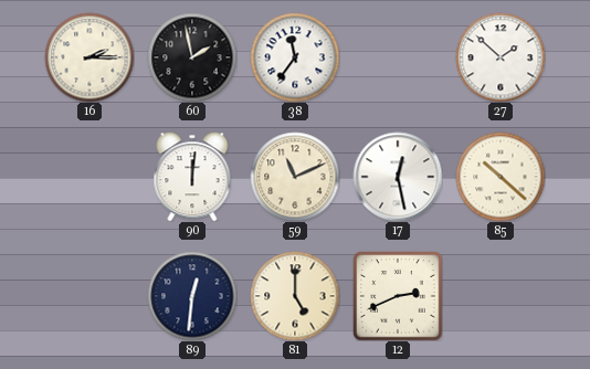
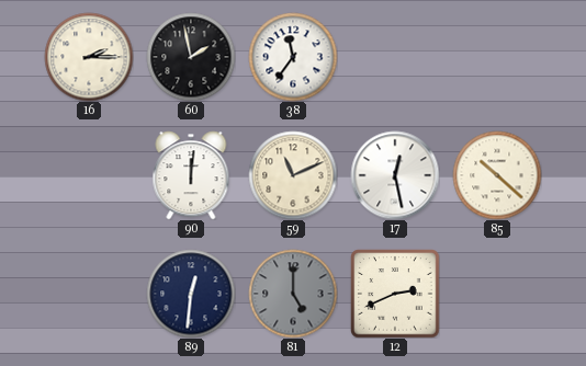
27: 1:52 -> none (501, 57)
81 dial: cream -> grey (293, 294)
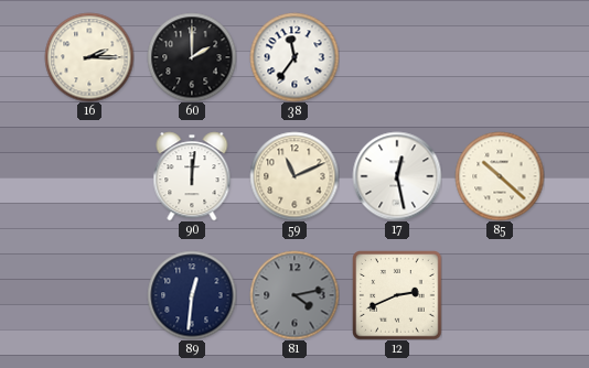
60: 1:58 -> 2:00 (192, 57)
81: 5:00 -> 4:13 (294, 295)
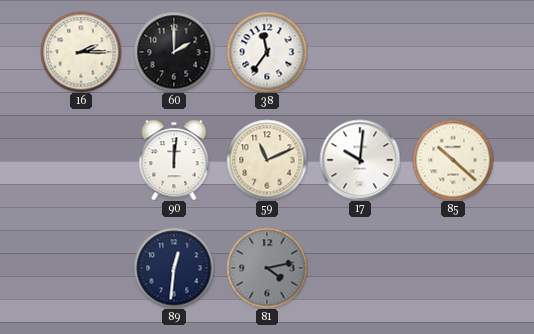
17: 12:28 -> 10:01 (360, 160)
12: 2:41 -> none (397, 295)
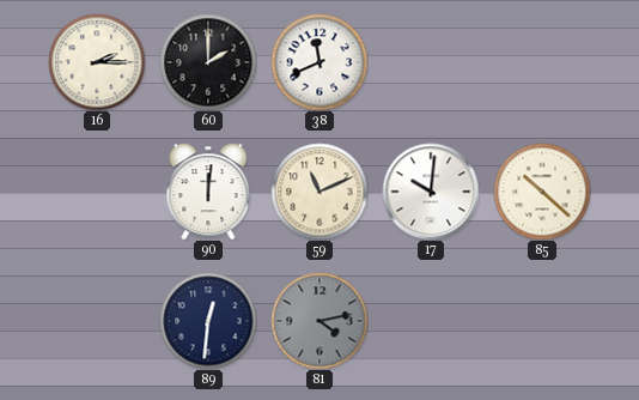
38: 11:36 -> 11:41 (319, 62)
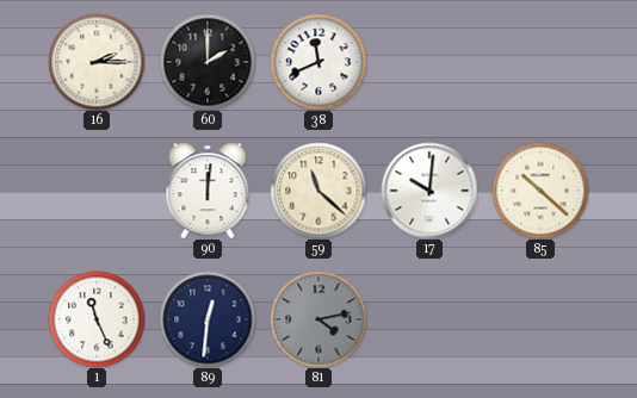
59: 11:11 -> 11:22 (318, 191)
1: none -> 11:26 (97, 319)
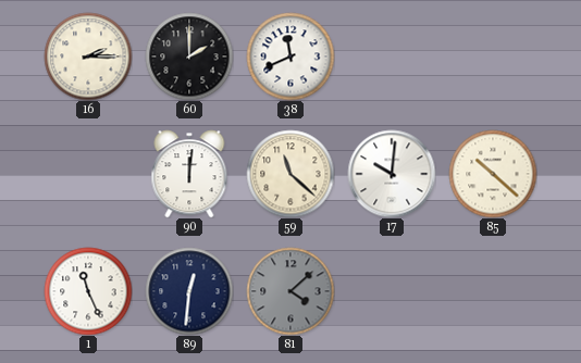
81: 4:13 -> 4:08 (290, 291)
